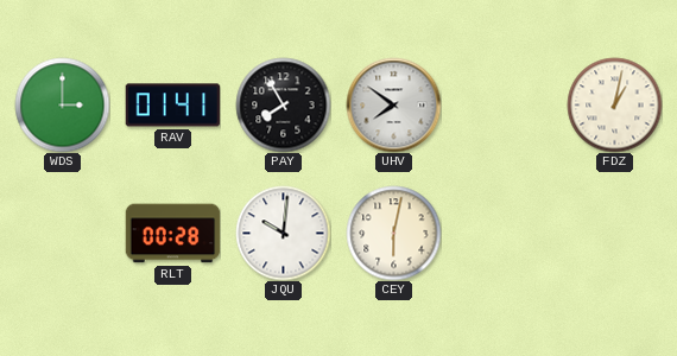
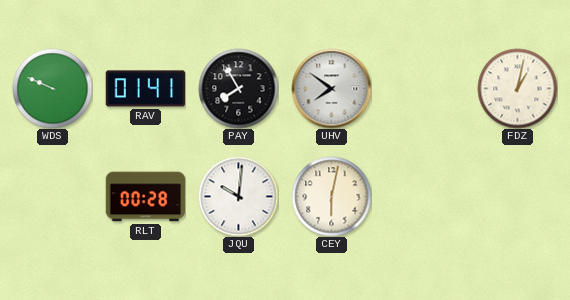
WDS: 3:00 -> 9:49 (52, 88)
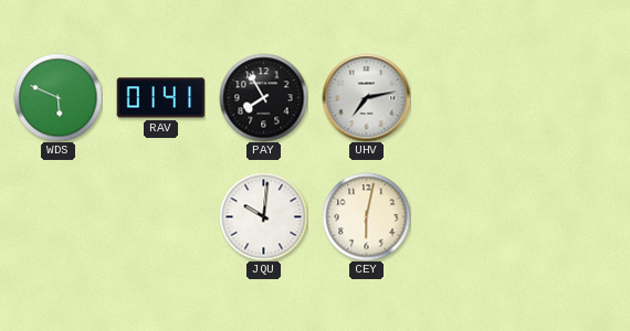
WDS: 9:49 -> 5:49 (57, 97)
UHV: 7:51 -> 7:13 (366, 97)
FDZ: 1:02 -> none (517, 88)
RLT: 00:28 -> none (145, 197)
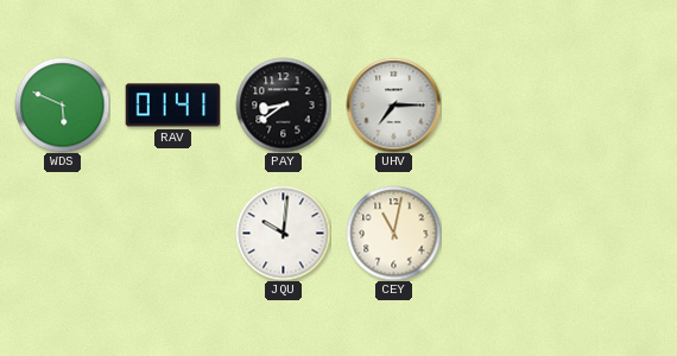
PAY: 7:55 -> 8:39 (283, 104)
UHV: 7:13 -> 7:15 (393, 104)
CEY: 6:02 -> 11:02 (393, 233)
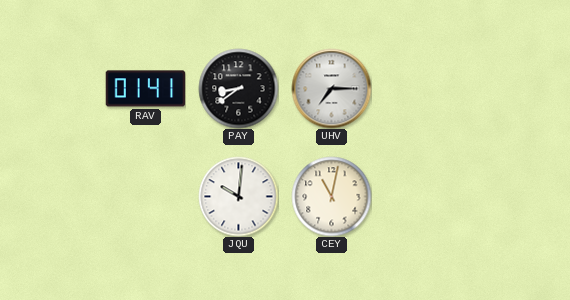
WDS: 5:49 -> none (62, 104)
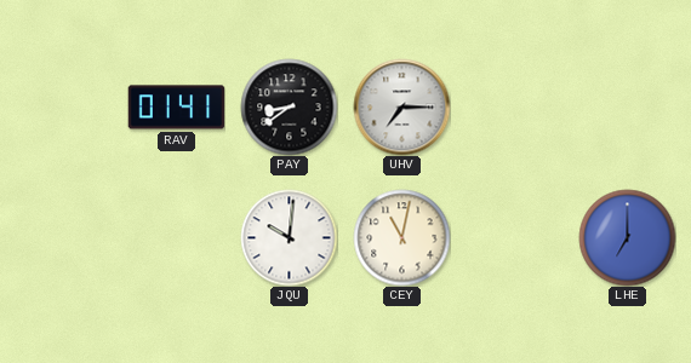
LHE: none -> 7:00 (627, 237)
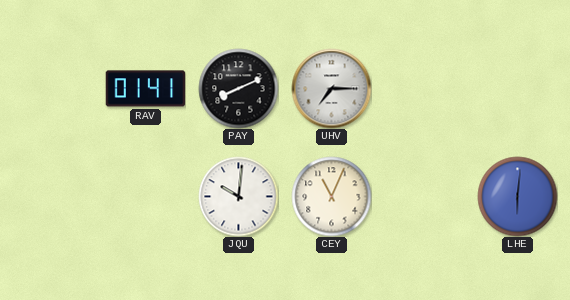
PAY: 8:39 -> 8:11 (238, 88)
CEY: 11:02 -> 11:04 (331, 196)
LHE: 7:00 -> 6:01 (517, 196)
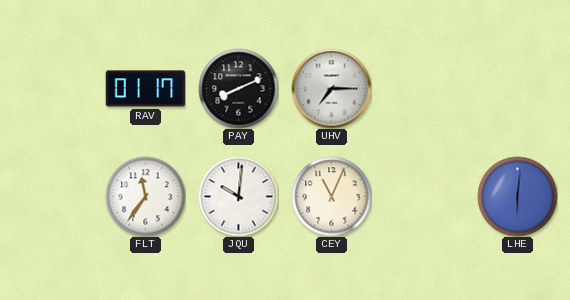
RAV: 01:41 -> 01:17 (145, 89)
FLT: none -> 11:36 (145, 196)
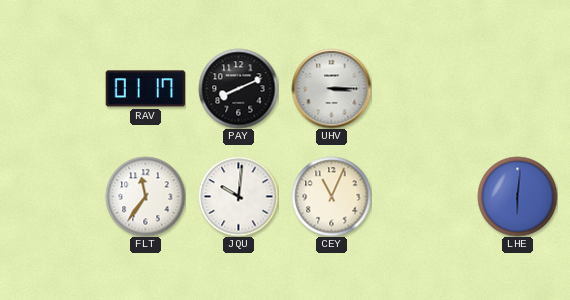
UHV: 7:15 -> 3:15 (331, 88)
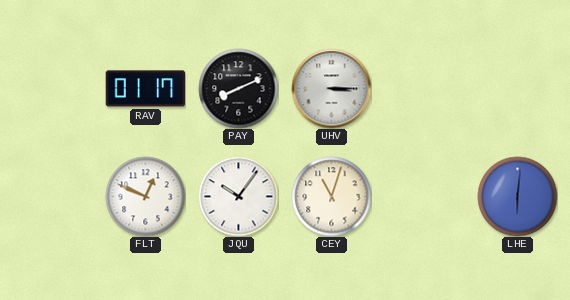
FLT: 11:36 -> 12:49 (145, 196)
JQU: 10:01 -> 10:06 (238, 196)
CEY: 11:04 -> 11:03 (331, 196)
